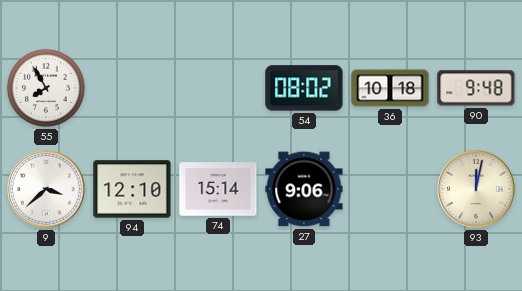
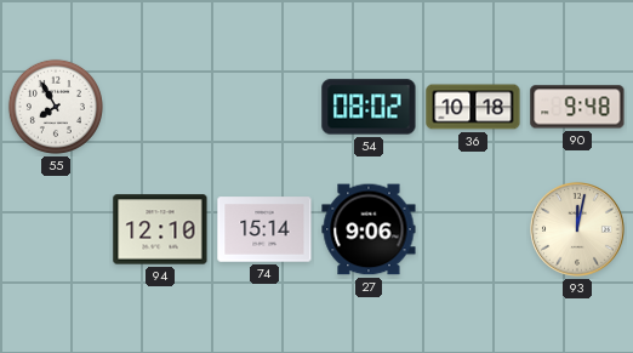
9: 3:38 -> none (47, 190)
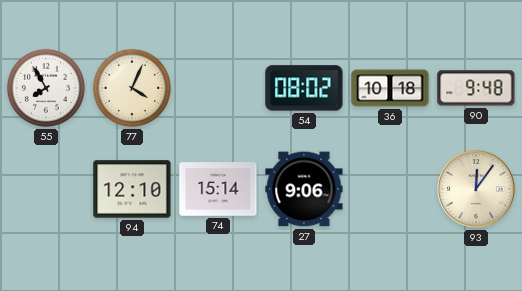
77: none -> 4:04 (132, 88)
93: 12:02 -> 12:06 (477, 190)
